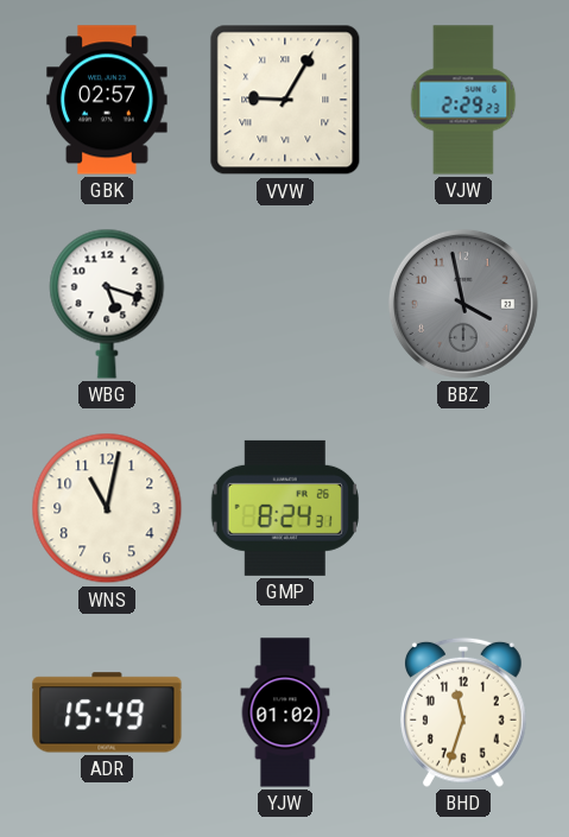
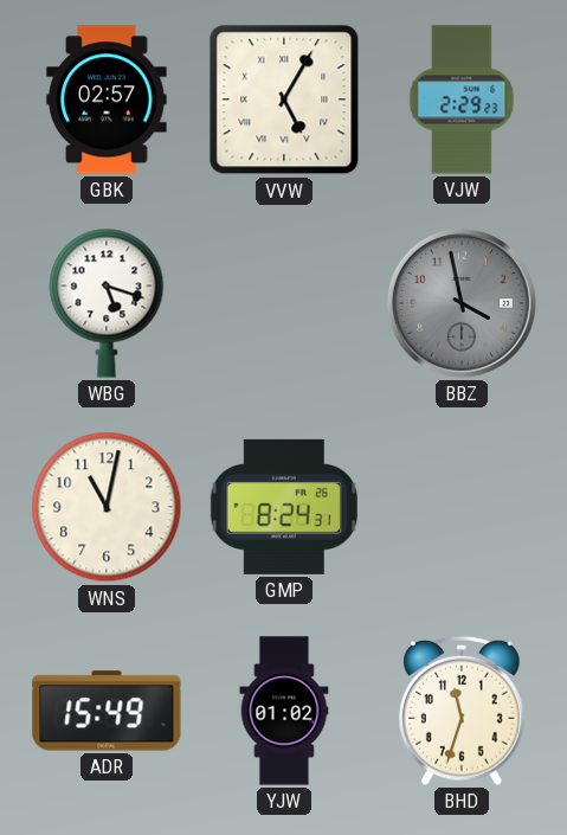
VVW: 9:05 -> 5:05 (284, 99)
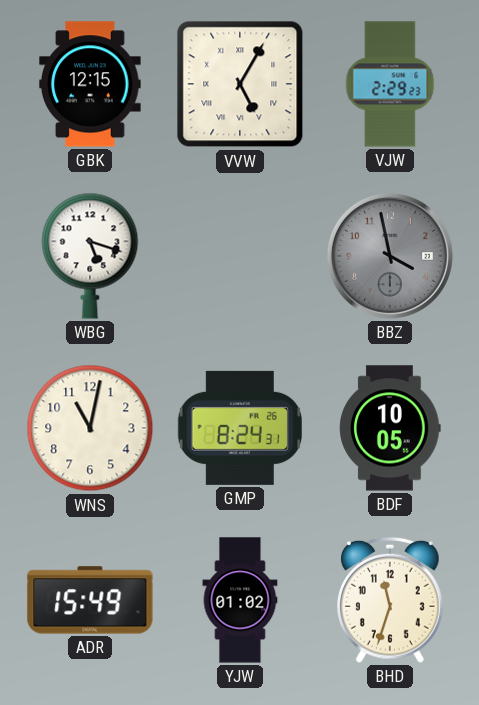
GBK: 02:57 -> 12:15 (90, 84)
BDF: none -> 10:05 (390, 428)
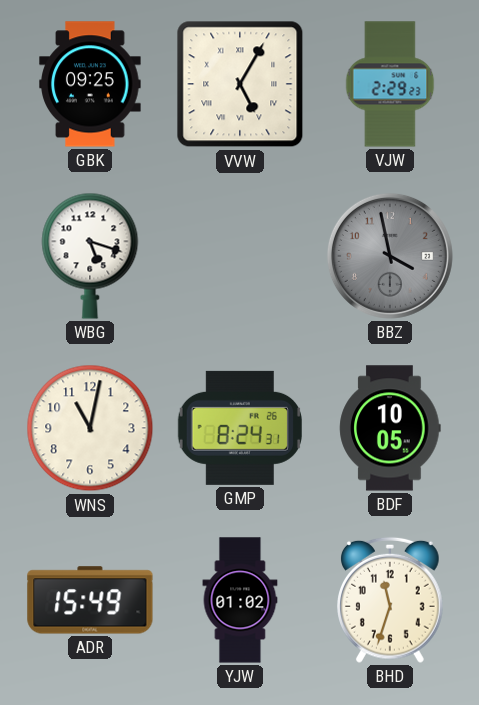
GBK: 12:15 -> 09:25 (90, 84)
